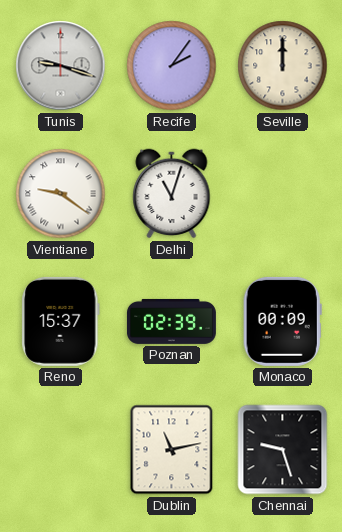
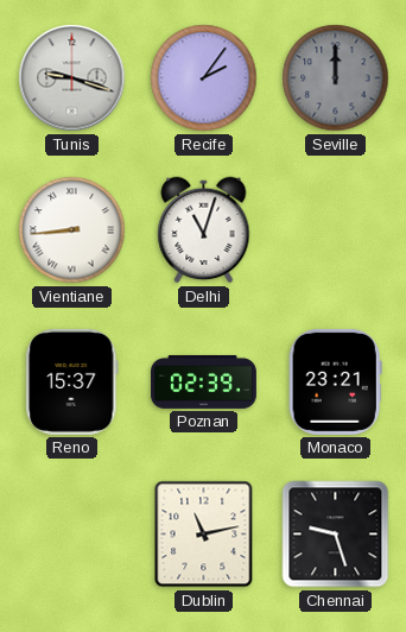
Seville dial: cream -> grey (336, 78)
Vientiane: 9:21 -> 8:44 (72, 230)
Monaco: 00:09 -> 23:21 (335, 381)
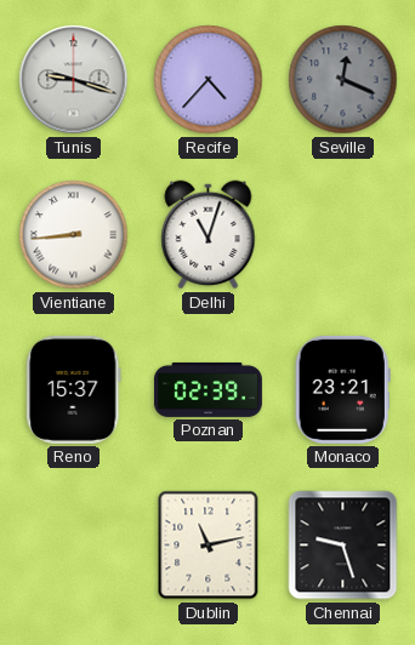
Recife: 2:06 -> 4:37 (209, 80)
Seville: 12:00 -> 12:19 (343, 80)
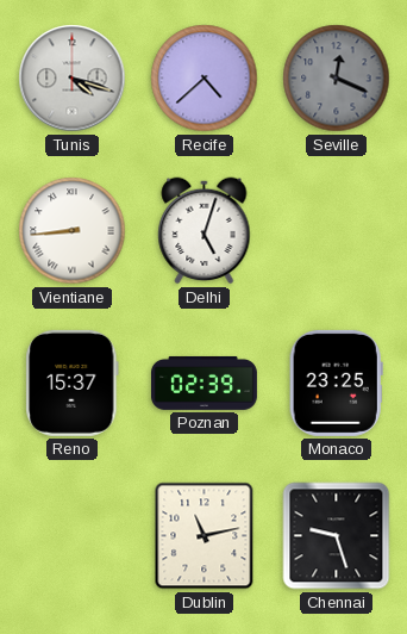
Tunis: 9:18 -> 4:18 (73, 79)
Recife: 4:37 -> 4:38 (205, 79)
Delhi: 11:03 -> 5:03 (205, 231)
Monaco: 23:21 -> 23:25 (336, 383)
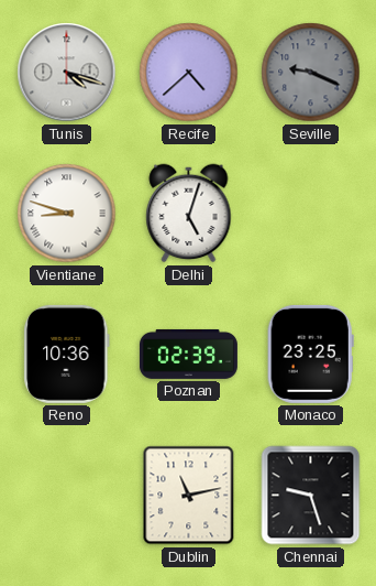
Seville: 12:19 -> 9:19 (311, 73)
Vientiane: 8:44 -> 8:48 (67, 214)
Reno: 15:37 -> 10:36 (67, 354)
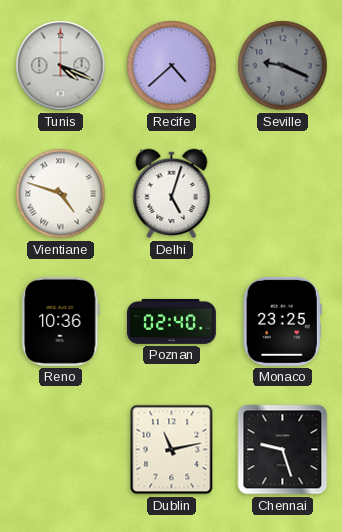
Tunis: 4:18 -> 4:19 (61, 66)
Vientiane: 8:48 -> 4:48 (61, 194)
Poznan: 02:39 -> 02:40 (171, 321)
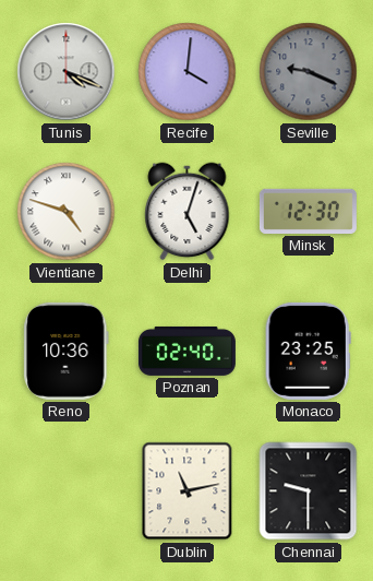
Recife: 4:38 -> 4:01 (188, 72)
Minsk: none -> 12:30 (308, 211)
Chennai: 9:27 -> 9:30 (309, 491)
